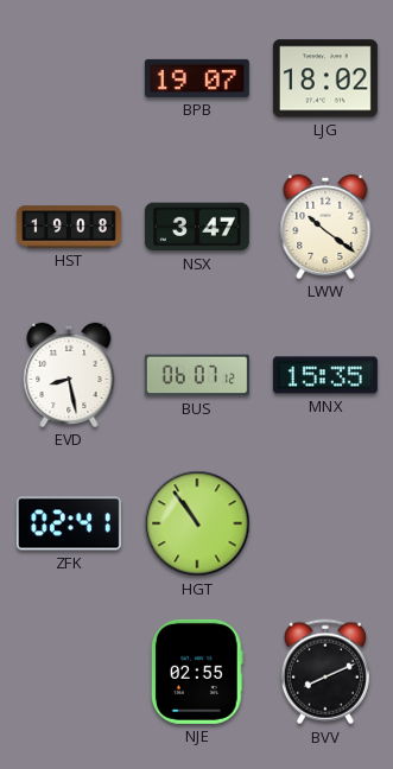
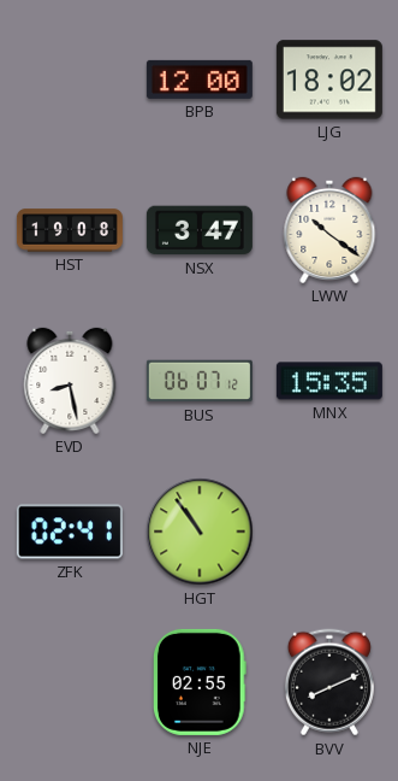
BPB: 19:07 -> 12:00 (200, 80)
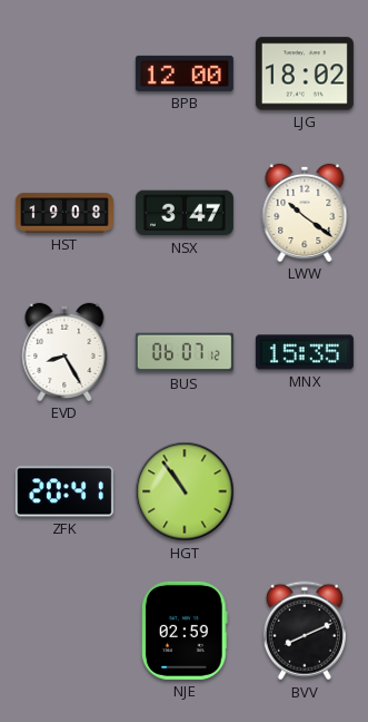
EVD: 8:28 -> 8:25 (64, 352)
ZFK: 02:41 -> 20:41 (64, 491)
NJE: 02:55 -> 02:59 (186, 631)
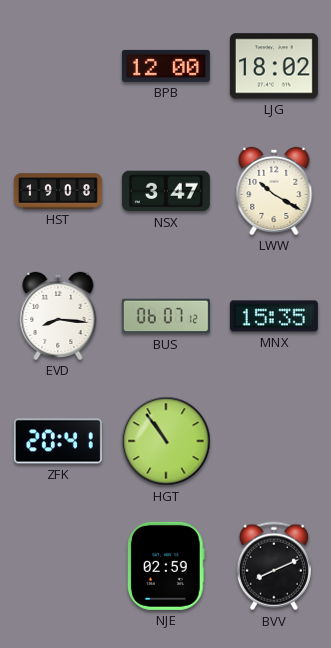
LWW: 10:21 -> 10:20 (274, 191)
EVD: 8:25 -> 8:16 (58, 316)
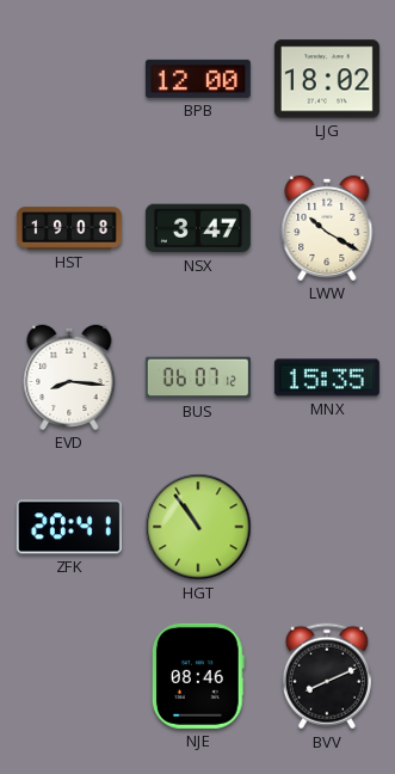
NJE: 02:59 -> 08:46 (199, 676)
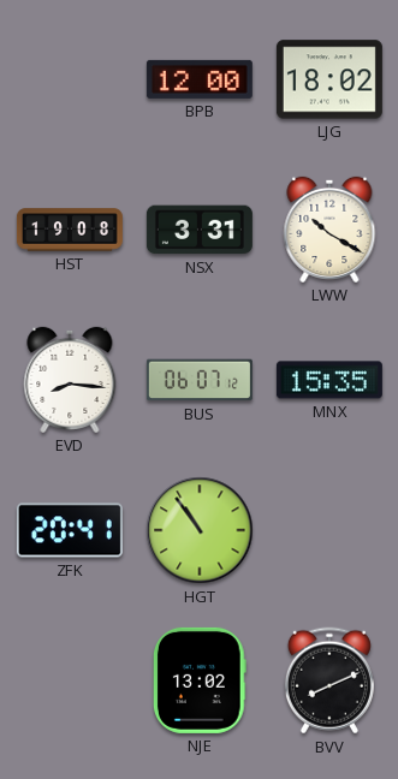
NSX: 3:47 -> 3:31 (200, 230)
NJE: 08:46 -> 13:02 (201, 680)
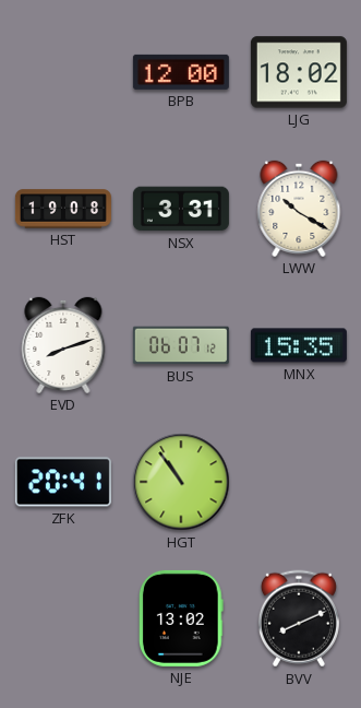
EVD: 8:16 -> 8:12 (63, 345)
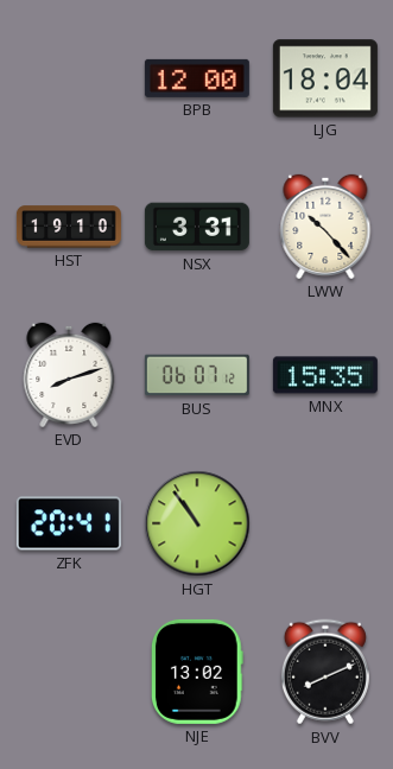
LJG: 18:02 -> 18:04 (325, 78)
HST: 19:08 -> 19:10 (69, 227)
LWW: 10:20 -> 10:23 (325, 227)
